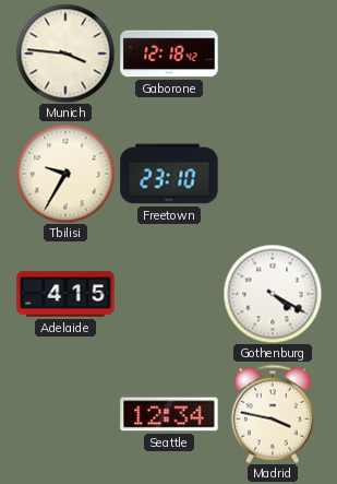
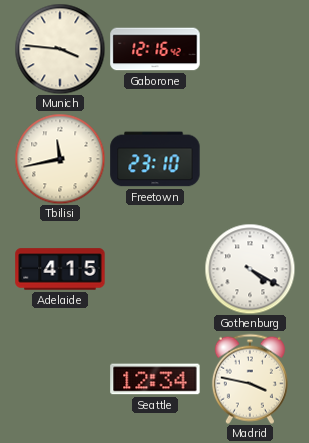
Gaborone: 12:18 -> 12:16 (155, 49)
Tbilisi: 9:35 -> 11:43 (60, 159)
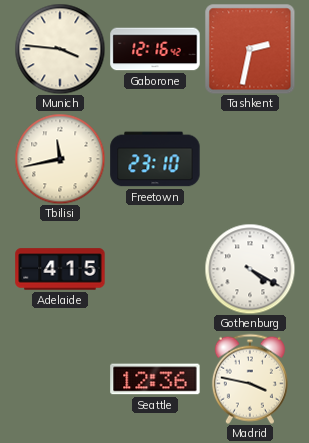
Tashkent: none -> 2:32 (250, 49)
Seattle: 12:34 -> 12:36 (155, 379)
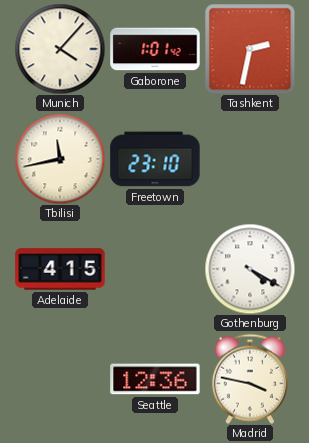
Munich: 3:46 -> 4:07 (60, 49)
Gaborone: 12:16 -> 1:01 (155, 49)
